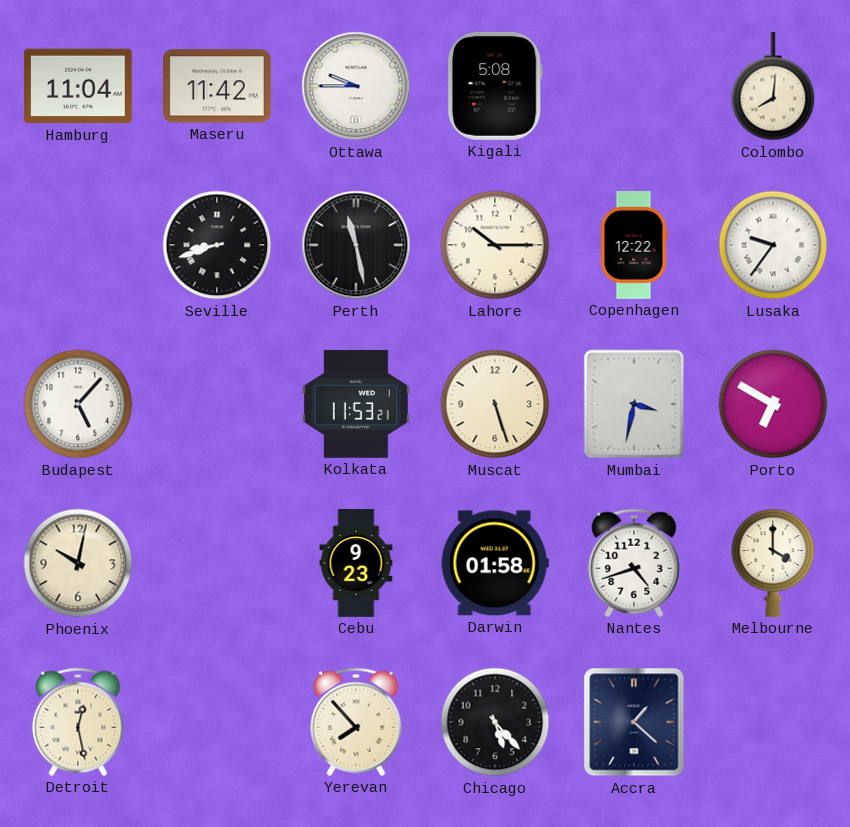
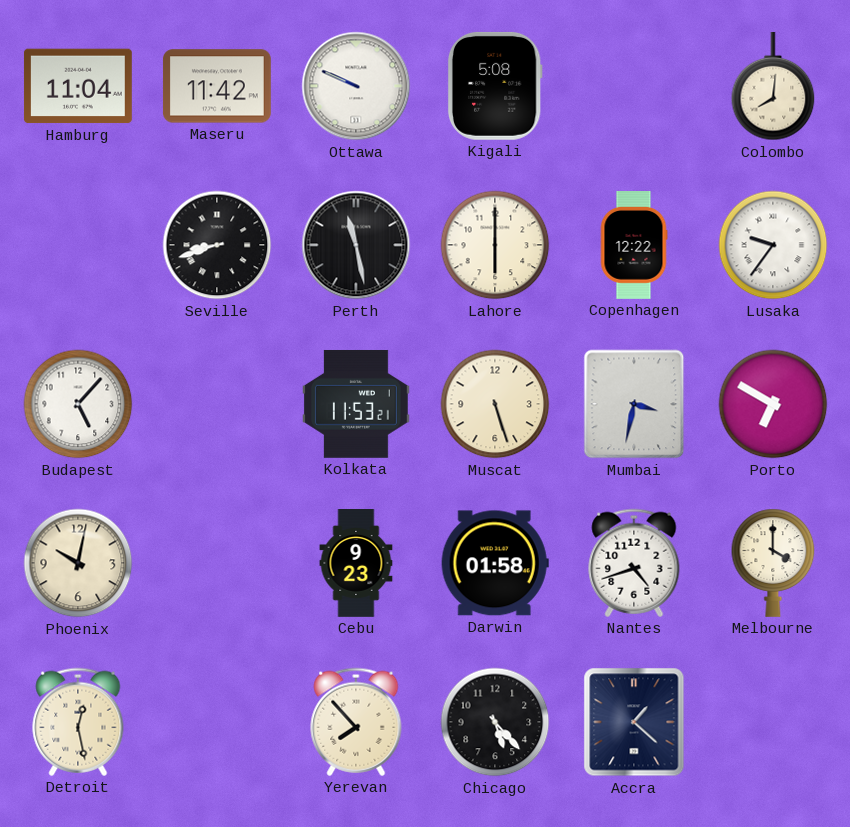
Ottawa: 9:45 -> 9:49 (356, 86)
Lahore: 10:15 -> 6:00 (495, 245)
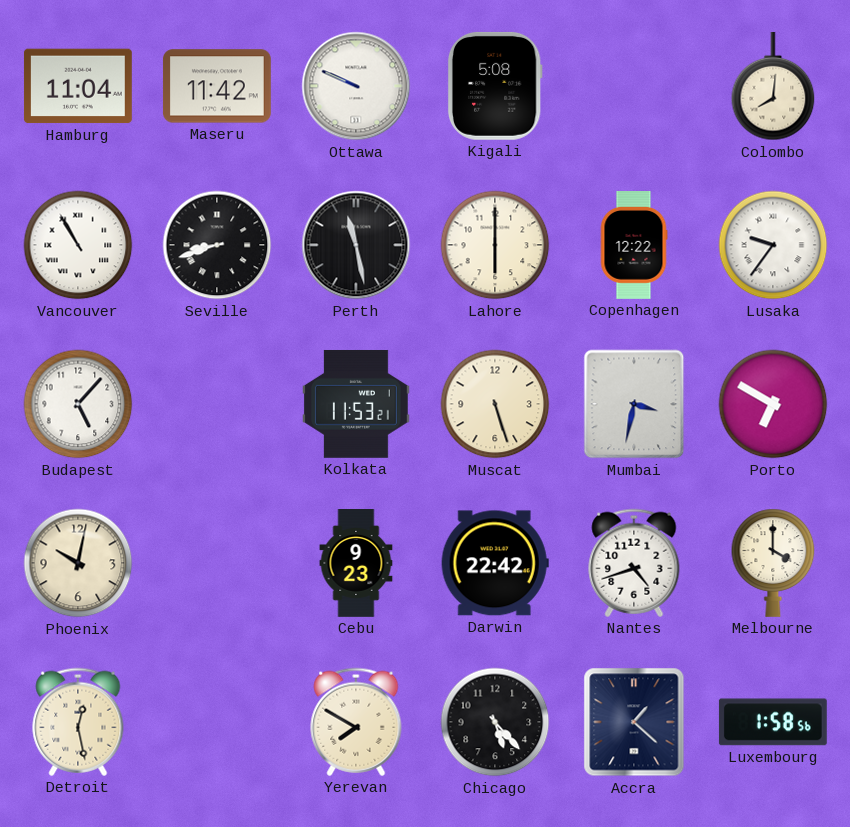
Vancouver: none -> 10:55 (78, 245)
Darwin: 01:58 -> 22:42 (495, 563)
Yerevan: 7:53 -> 7:50 (356, 722)
Luxembourg: none -> 1:58 (773, 722)
